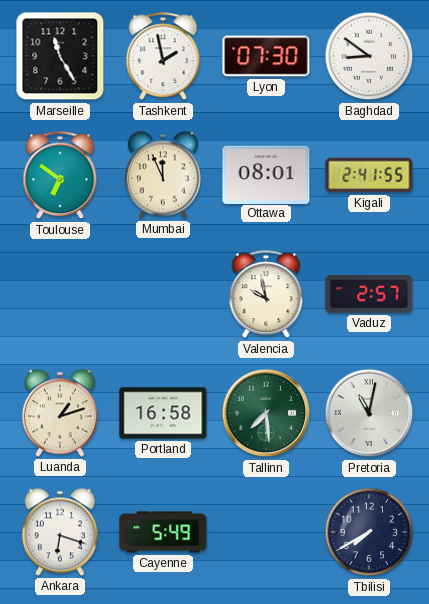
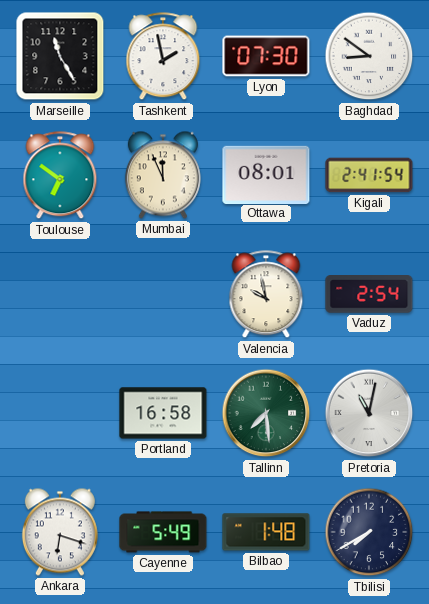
Kigali: 2:41:55 -> 2:41:54 (369, 175)
Vaduz: 2:57 -> 2:54 (369, 295)
Luanda: 1:12 -> none (60, 413)
Bilbao: none -> 1:48 (266, 532)
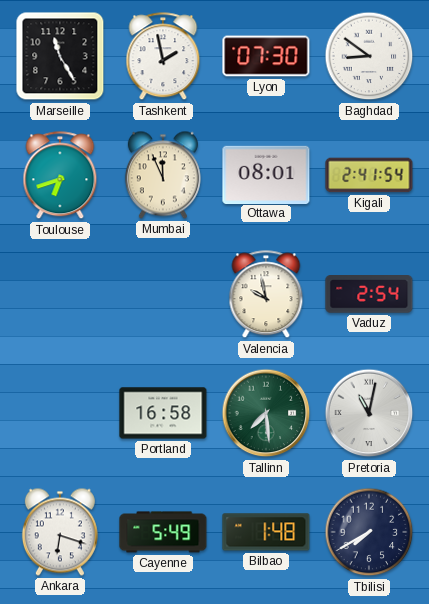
Toulouse: 6:51 -> 6:42 (60, 176)
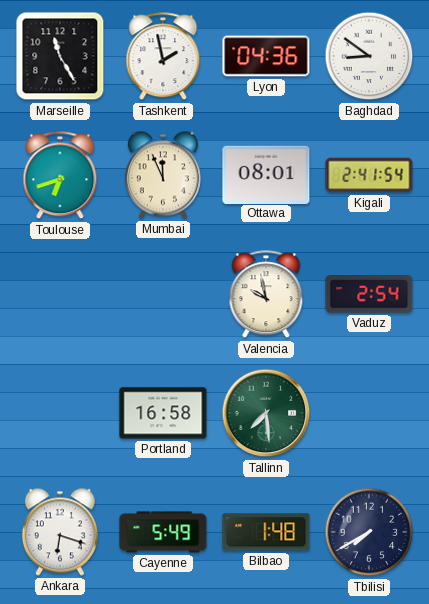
Lyon: 07:30 -> 04:36 (266, 56)
Pretoria: 11:02 -> none (369, 413)
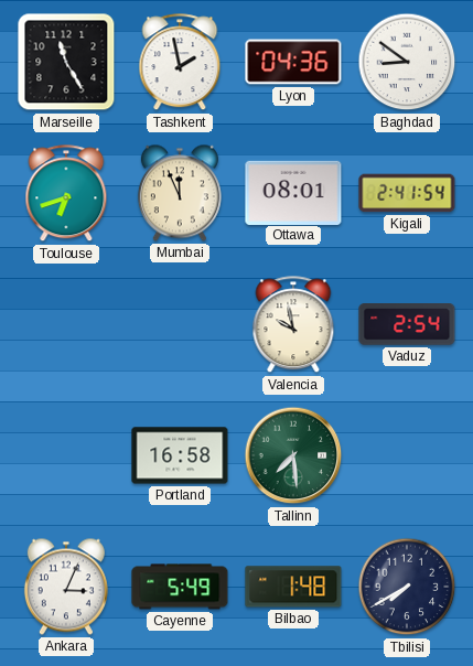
Ankara: 6:18 -> 3:04 (66, 587)
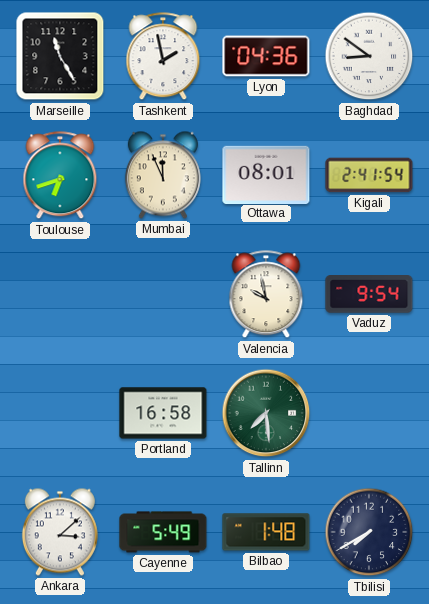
Vaduz: 2:54 -> 9:54 (369, 295)
Ankara: 3:04 -> 3:08 (60, 532)
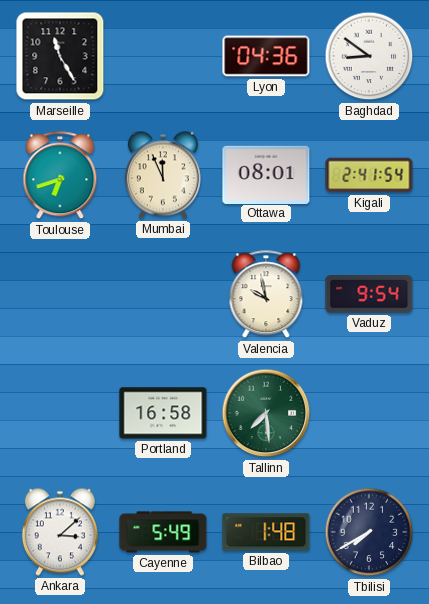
Tashkent: 1:58 -> none (163, 57)
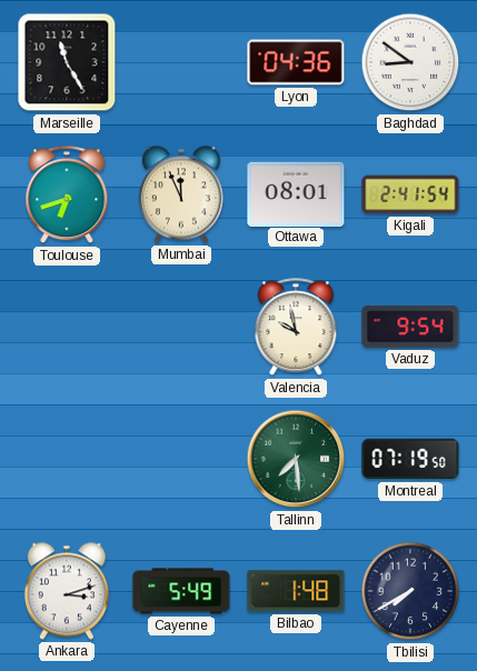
Portland: 16:58 -> none (163, 413)
Montreal: none -> 07:19 (410, 459)
Ankara: 3:08 -> 3:12 (67, 591)
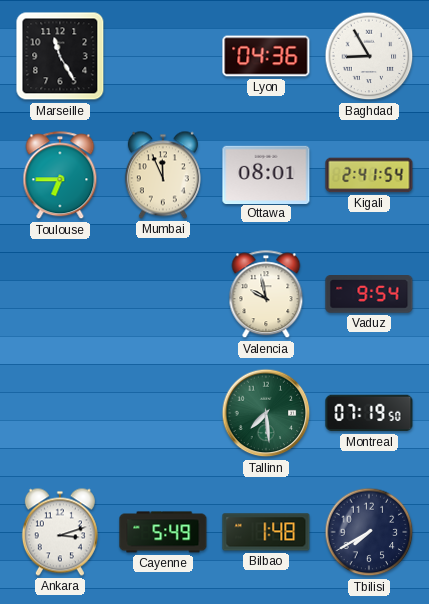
Baghdad: 8:51 -> 8:55 (369, 56)
Toulouse: 6:42 -> 6:45 (60, 176)
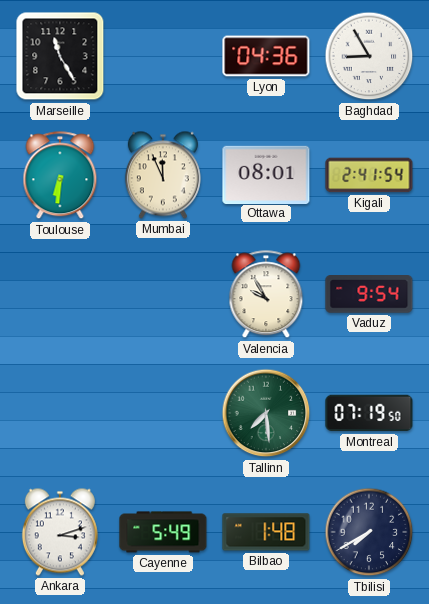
Toulouse: 6:45 -> 6:31 (60, 176)
Valencia: 9:58 -> 9:55 (266, 295)
